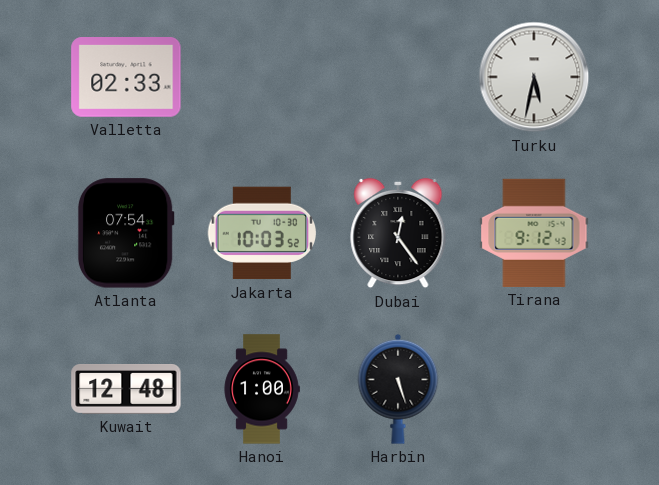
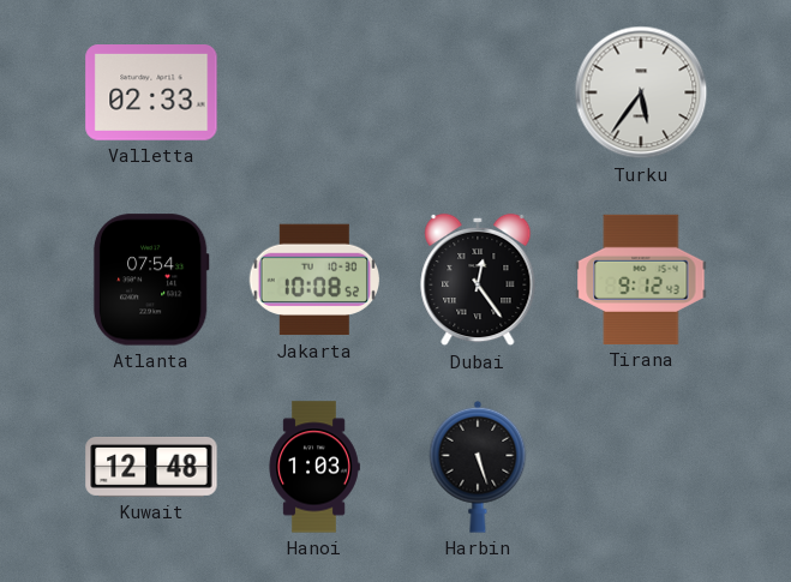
Turku: 5:32 -> 5:36 (641, 92)
Jakarta: 10:03 -> 10:08 (314, 280)
Hanoi: 1:00 -> 1:03 (314, 467)
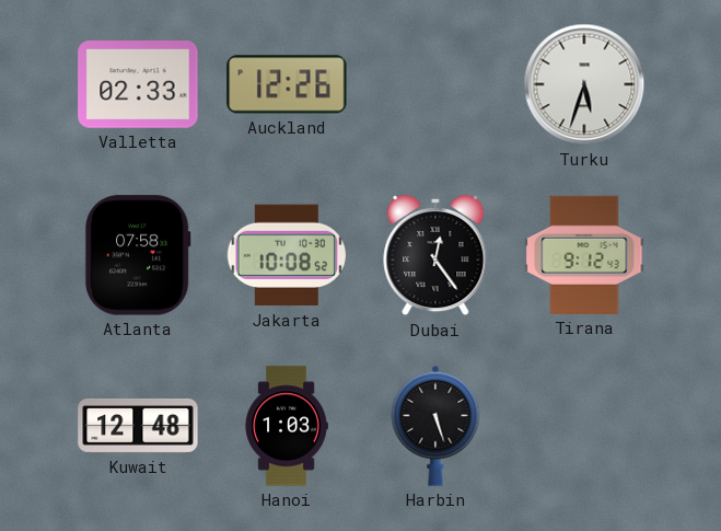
Auckland: none -> 12:26 (287, 84)
Turku: 5:36 -> 5:33 (584, 84)
Atlanta: 07:54 -> 07:58 (138, 255)
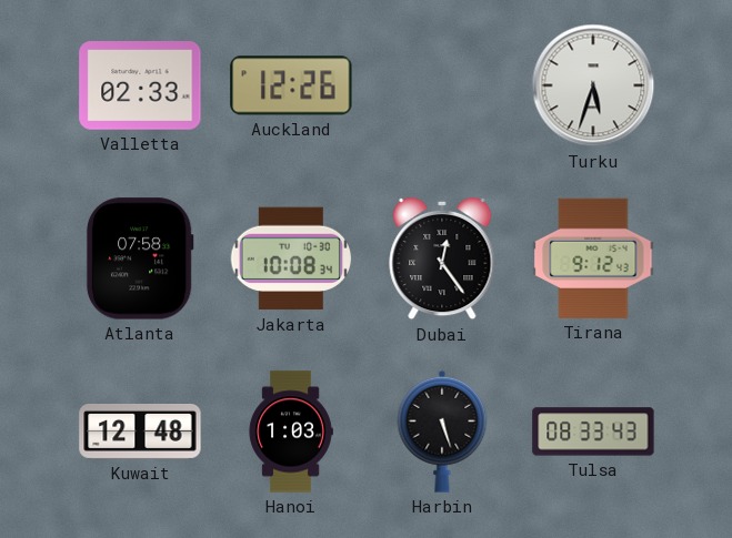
Jakarta: 10:08:52 -> 10:08:34 (291, 258)
Tulsa: none -> 08:33 (593, 432)
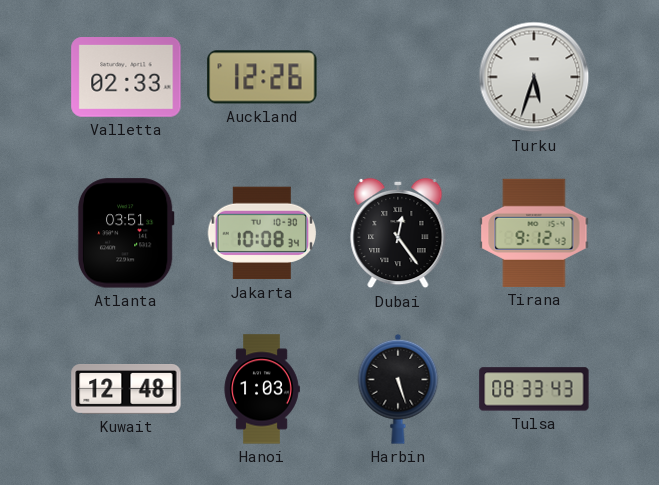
Atlanta: 07:58 -> 03:51 (126, 233)
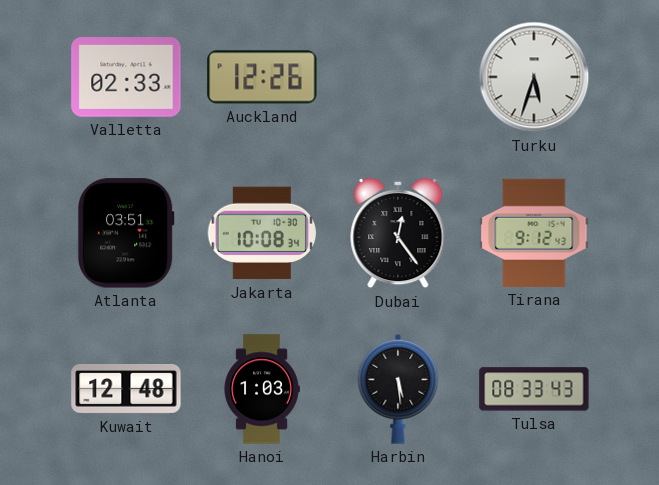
Harbin: 5:27 -> 5:29 (398, 389)
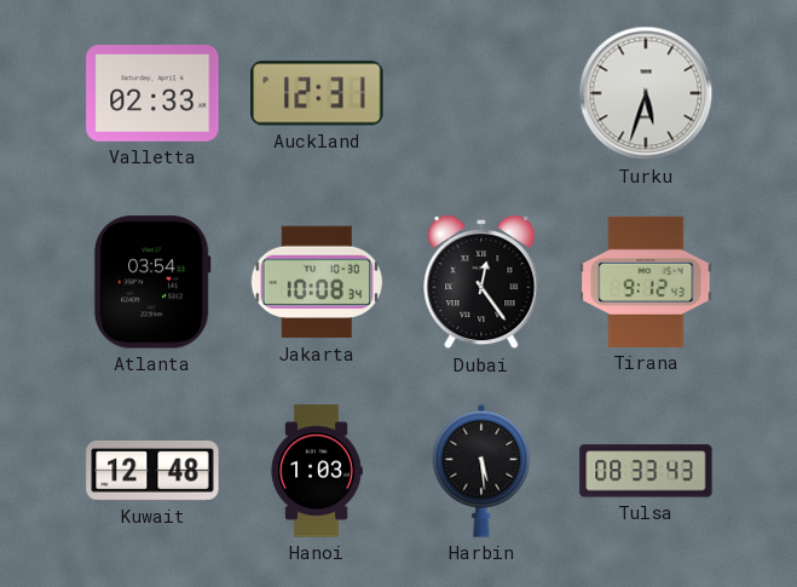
Auckland: 12:26 -> 12:31 (317, 93)
Atlanta: 03:51 -> 03:54 (152, 282)
